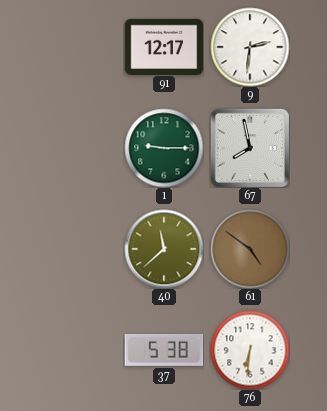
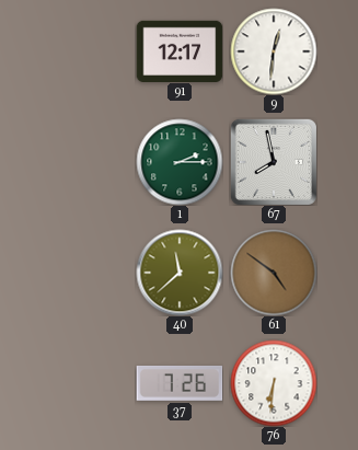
9: 2:31 -> 12:31 (274, 51)
1: 9:15 -> 2:15 (180, 162)
37: 5:38 -> 7:26 (180, 383)
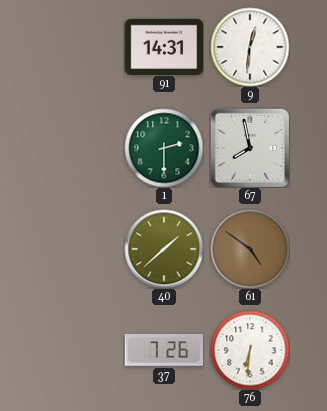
91: 12:17 -> 14:31 (164, 46)
1: 2:15 -> 2:30 (164, 148)
40: 11:38 -> 1:38 (164, 249)
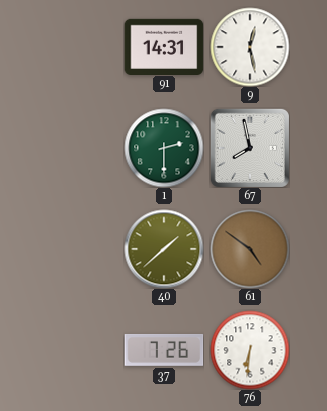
9: 12:31 -> 12:28 (250, 47)
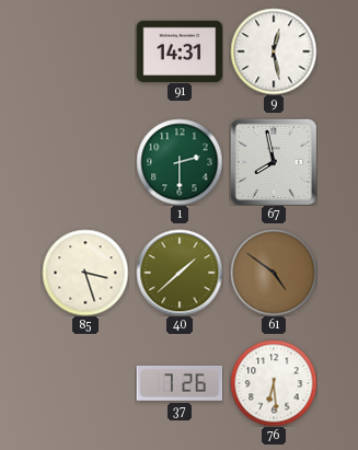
85: none -> 3:27 (85, 273)
76: 6:31 -> 6:29 (274, 383)
